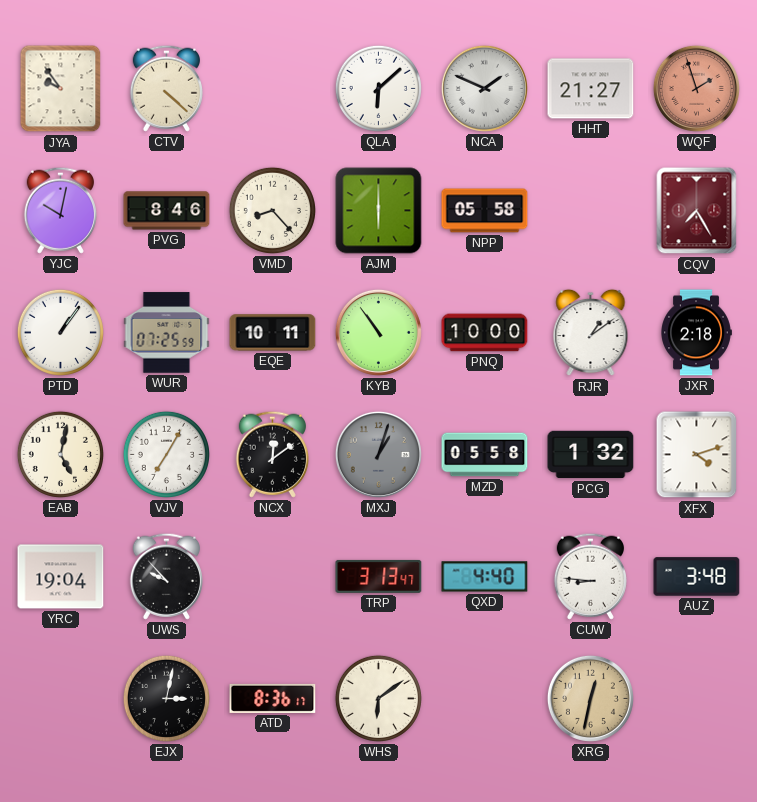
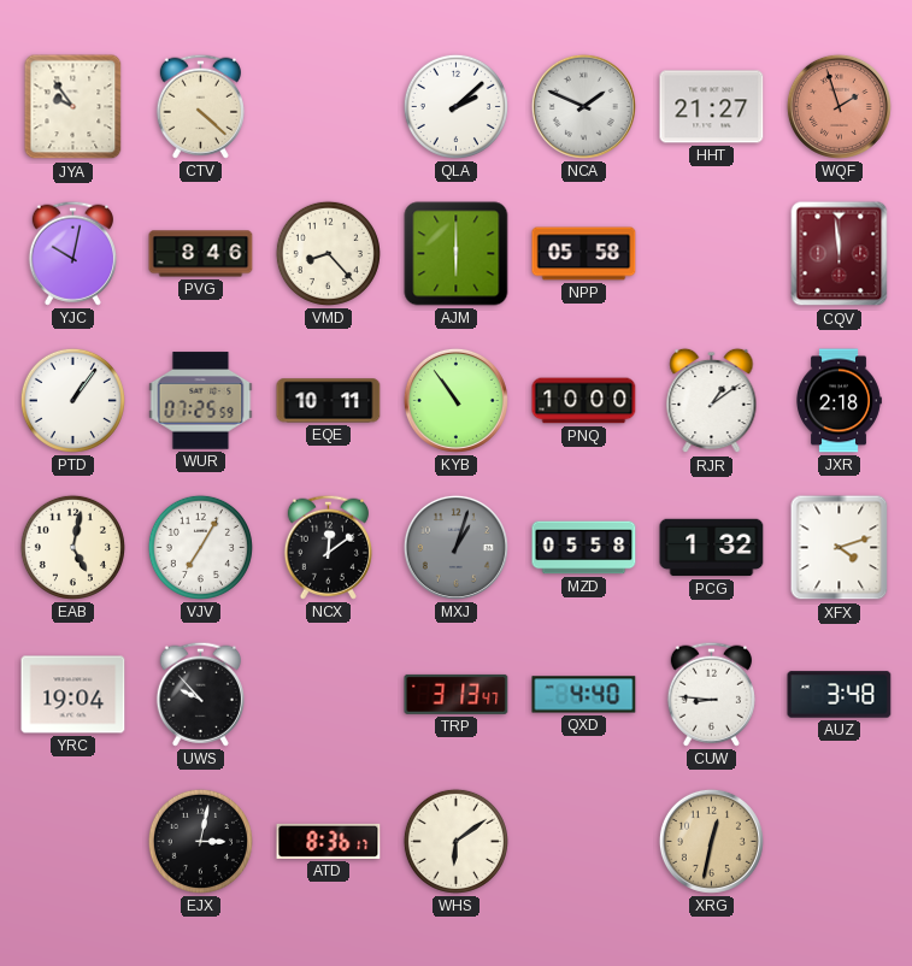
QLA: 6:08 -> 2:08 (455, 106)
CQV: 7:25 -> 11:59 (840, 254)
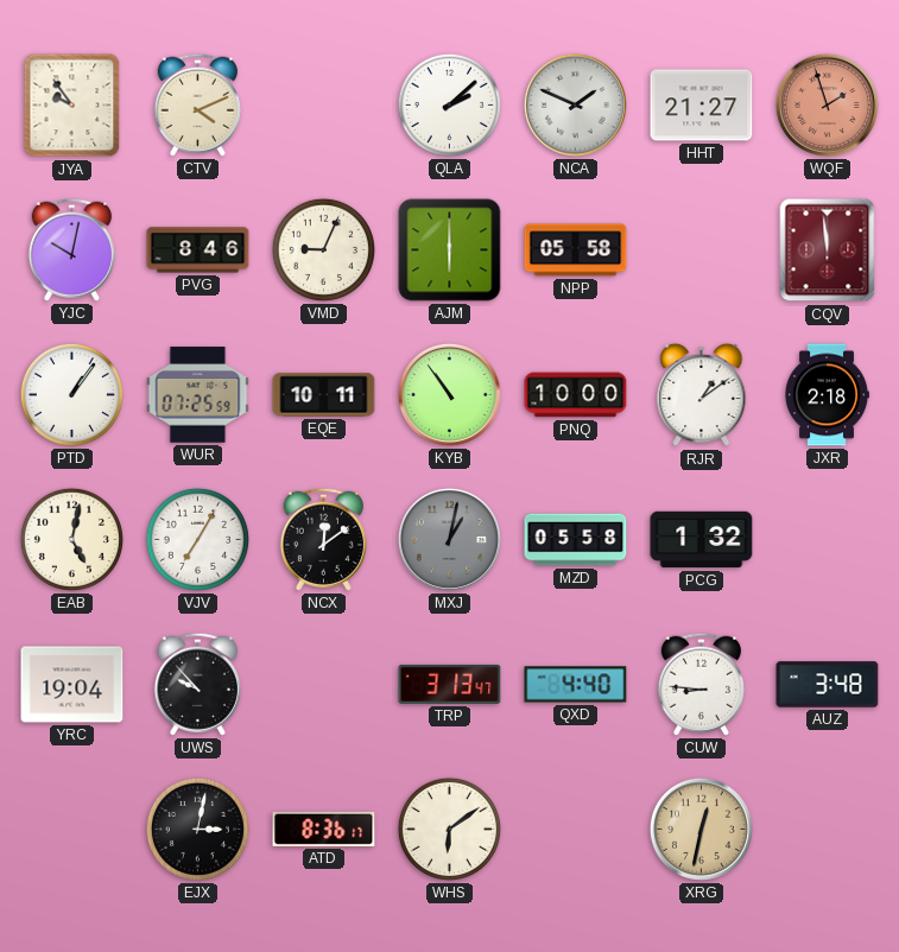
CTV: 4:22 -> 4:11 (197, 104)
VMD: 8:23 -> 9:04 (323, 249)
MXJ: 1:03 -> 1:02 (449, 539)
XFX: 4:12 -> none (840, 548)
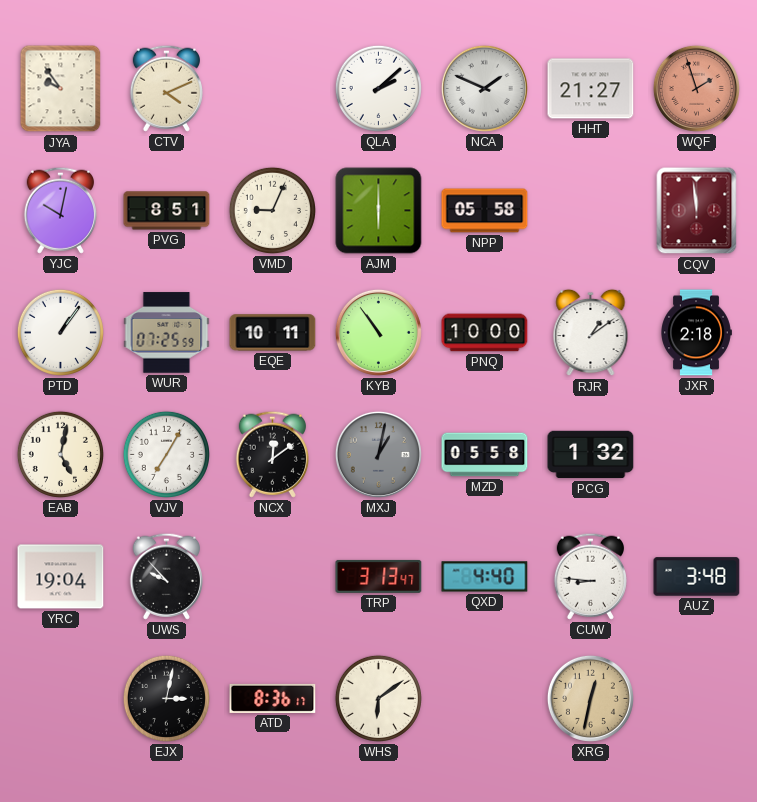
PVG: 8:46 -> 8:51 (167, 211)
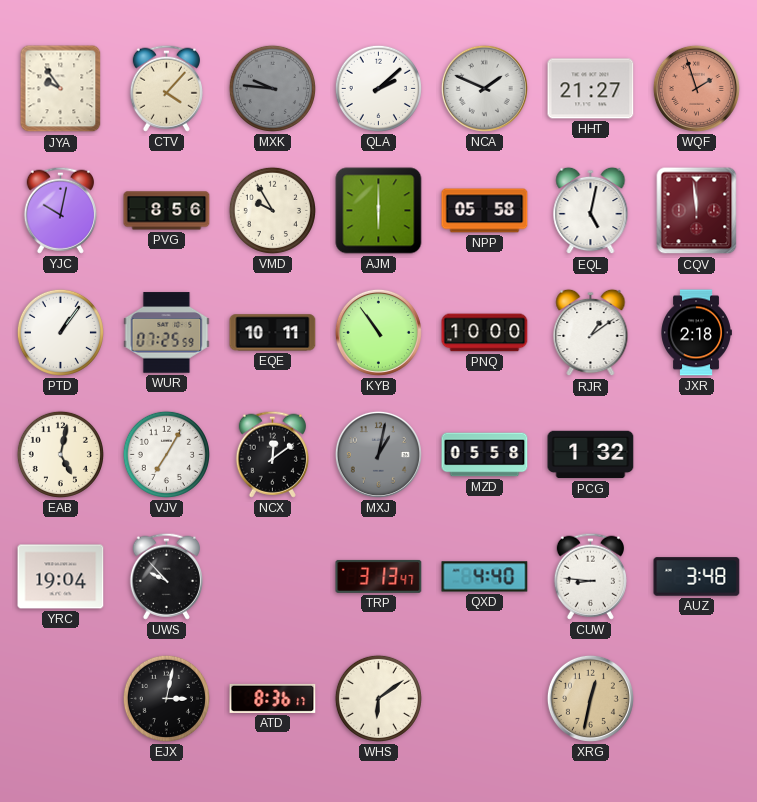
CTV: 4:11 -> 4:07 (166, 88)
MXK: none -> 9:46 (272, 88)
PVG: 8:51 -> 8:56 (167, 211)
VMD: 9:04 -> 9:55 (272, 210)
EQL: none -> 5:02 (591, 211)
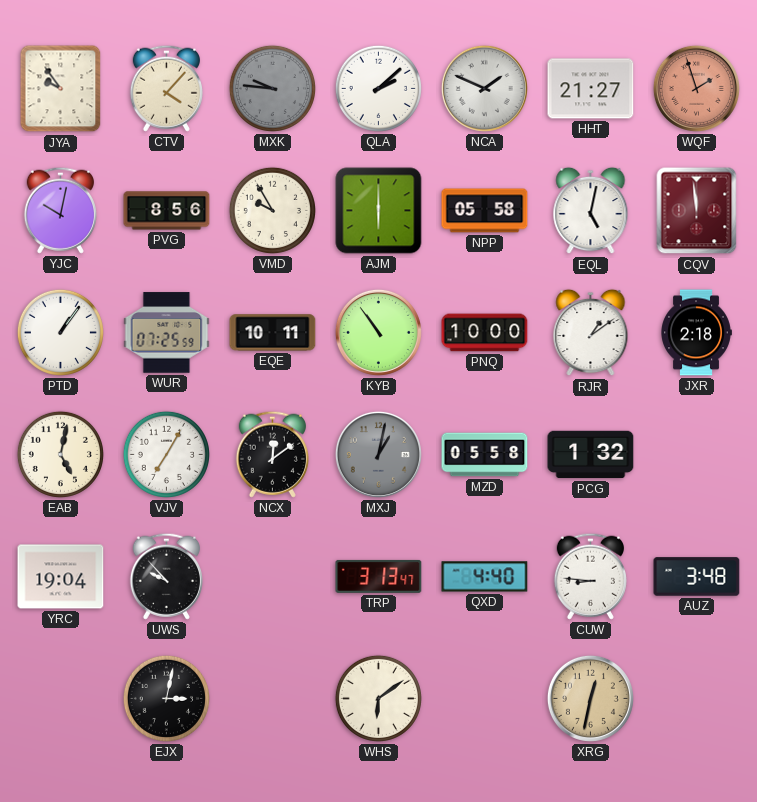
ATD: 8:36 -> none (273, 698)
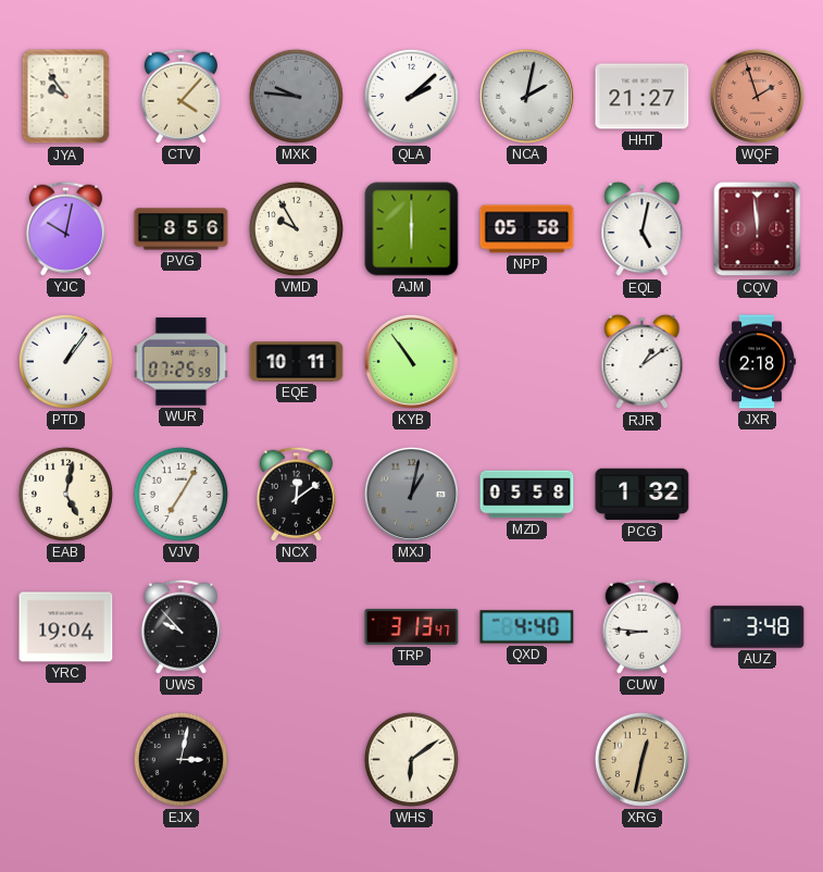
NCA: 1:49 -> 2:02 (526, 96)
PNQ: 10:00 -> none (485, 333)
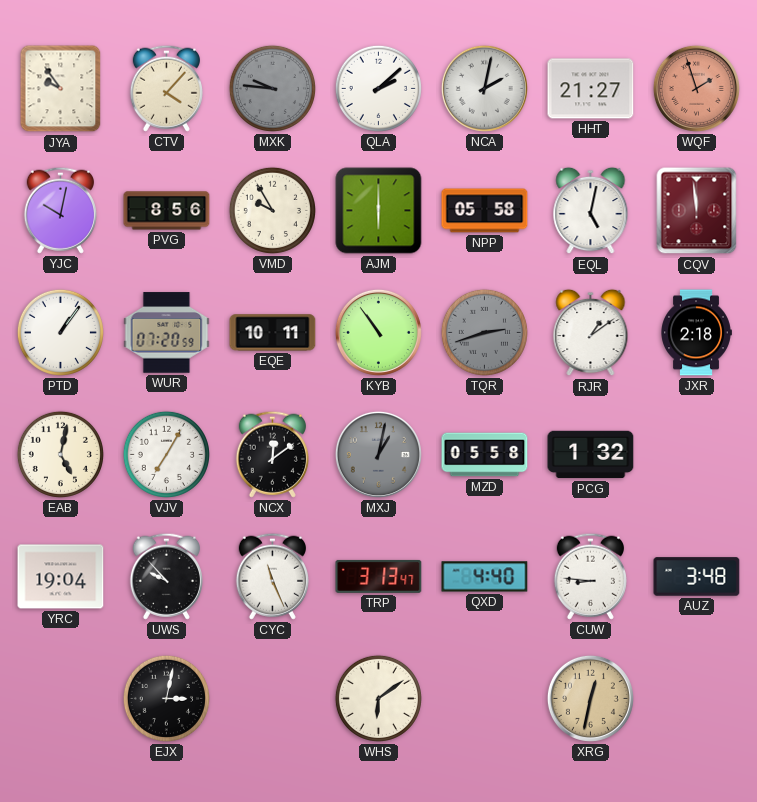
WUR: 07:25 -> 07:20 (167, 333)
TQR: none -> 2:42 (484, 332)
CYC: none -> 11:26 (272, 576)
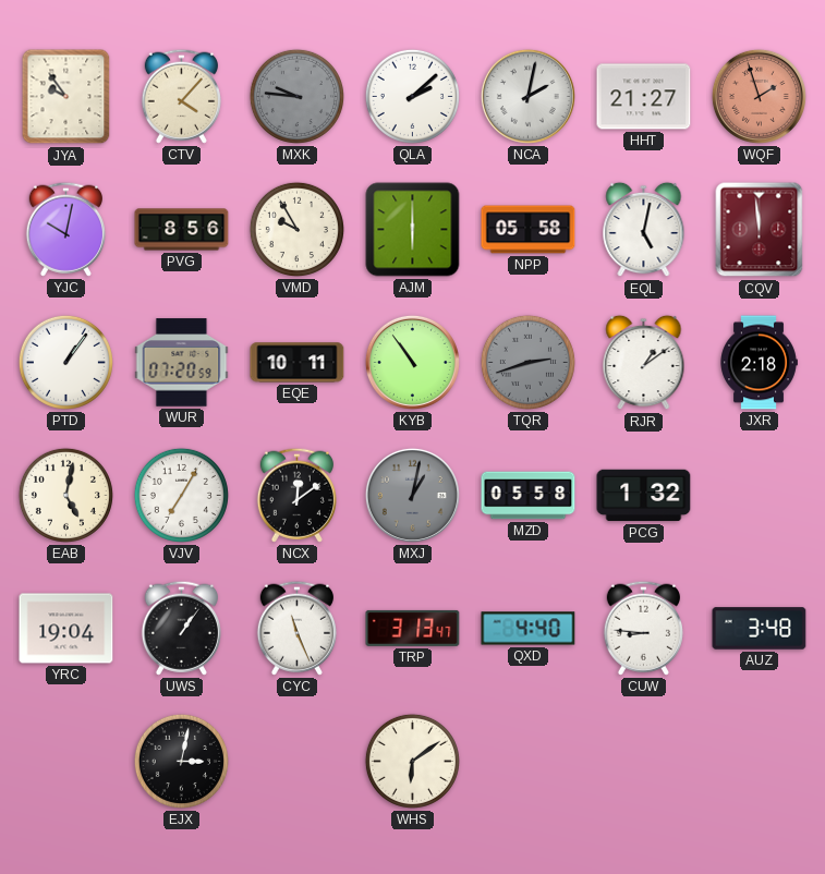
UWS: 9:53 -> 1:06 (181, 628)
XRG: 12:32 -> none (590, 698)
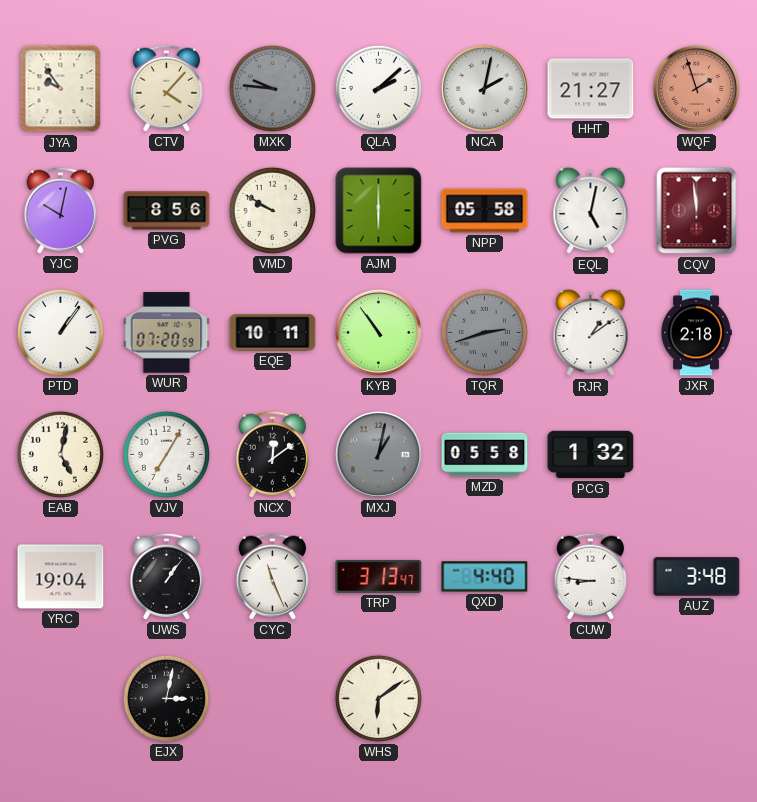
VMD: 9:55 -> 9:50 (272, 210)
